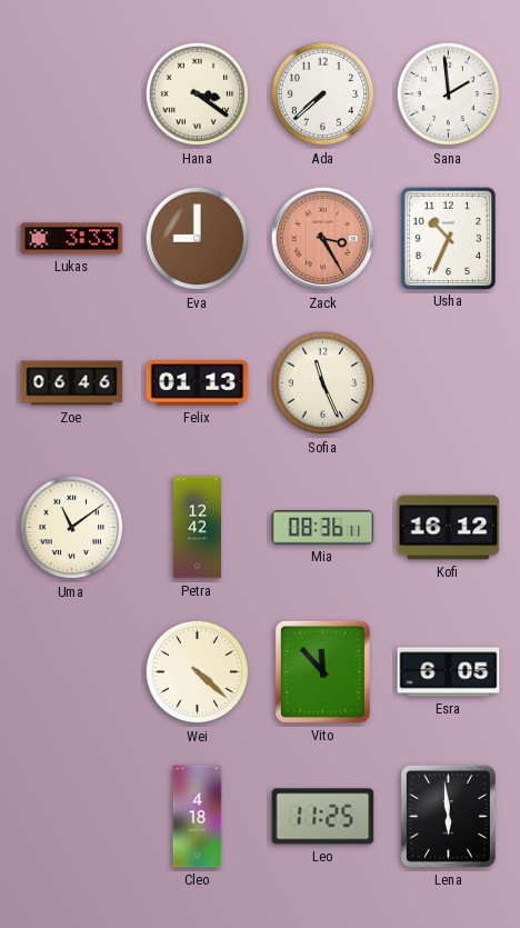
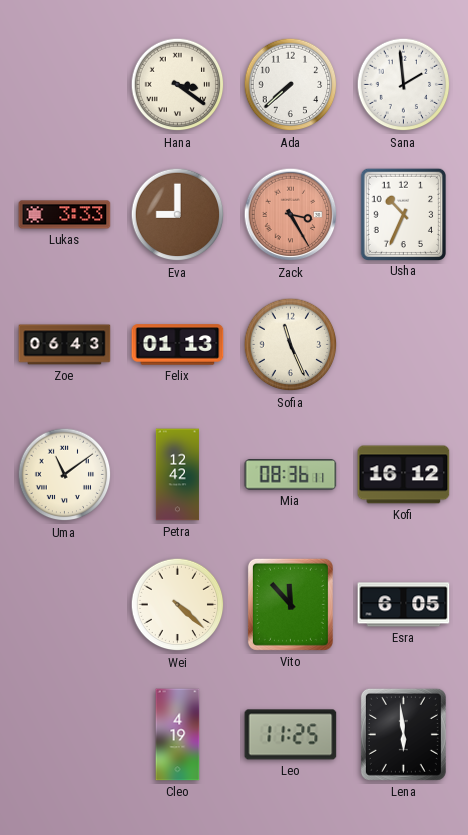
Zoe: 06:46 -> 06:43 (65, 345)
Cleo: 4:18 -> 4:19 (178, 735)
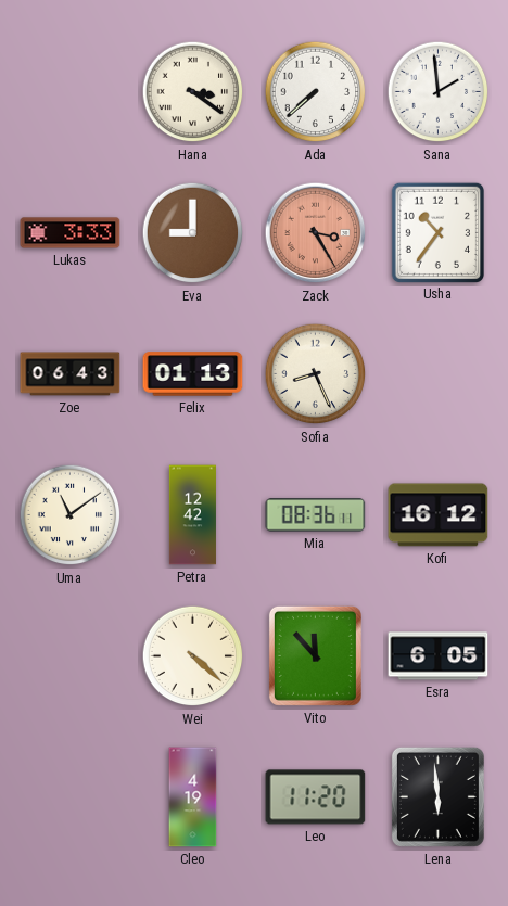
Usha: 10:34 -> 10:36 (437, 232)
Sofia: 11:26 -> 8:26 (316, 374)
Leo: 11:25 -> 11:20 (316, 797)
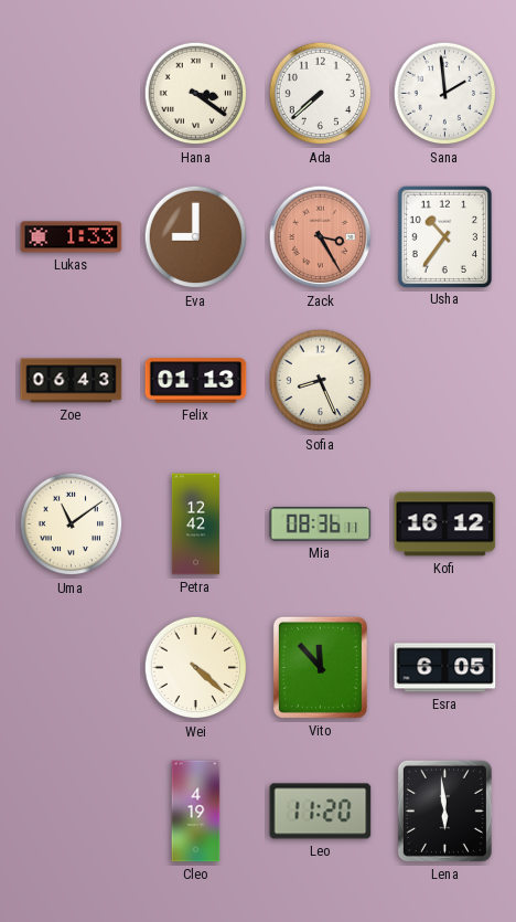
Lukas: 3:33 -> 1:33 (72, 237)
